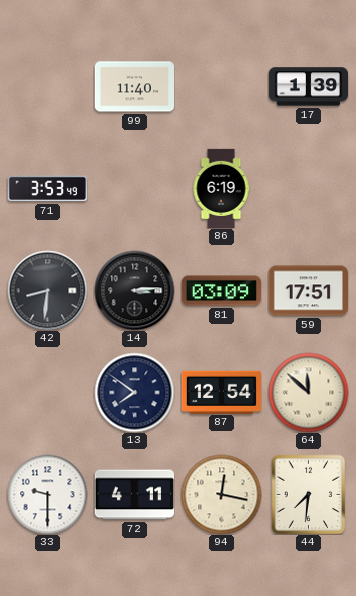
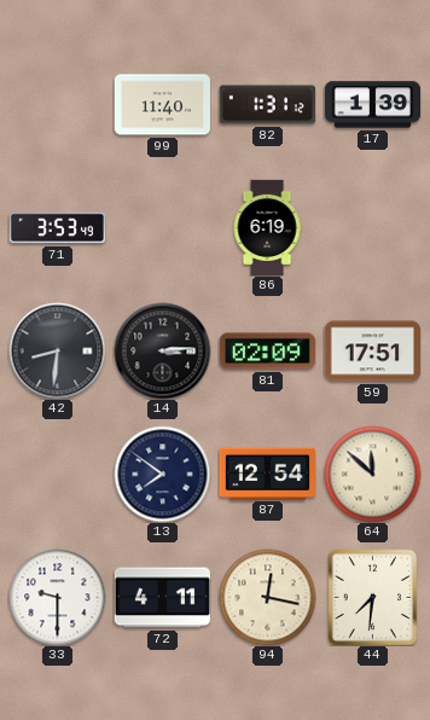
82: none -> 1:31 (267, 105)
81: 03:09 -> 02:09 (267, 352)
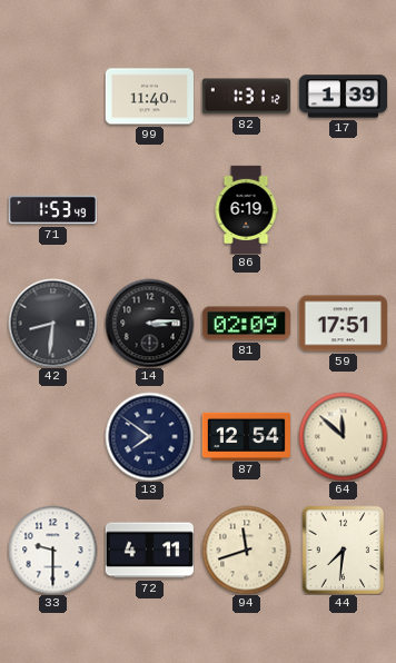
71: 3:53 -> 1:53 (52, 210)
94: 12:17 -> 11:42 (246, 550)
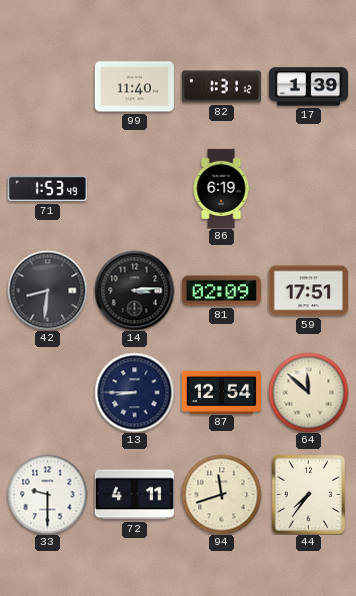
13: 7:51 -> 8:45 (134, 392)
44: 7:31 -> 7:36 (309, 494)
